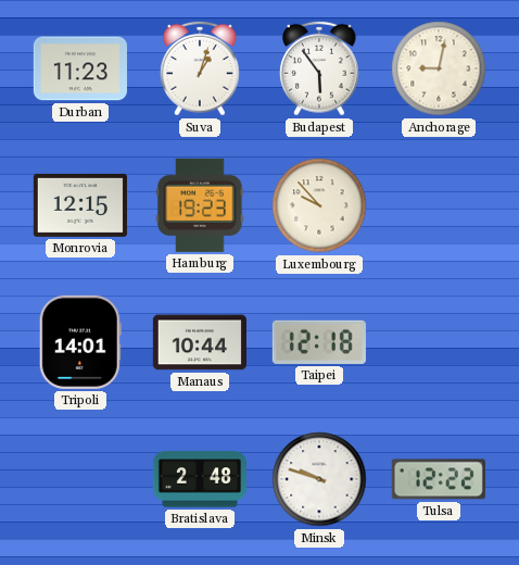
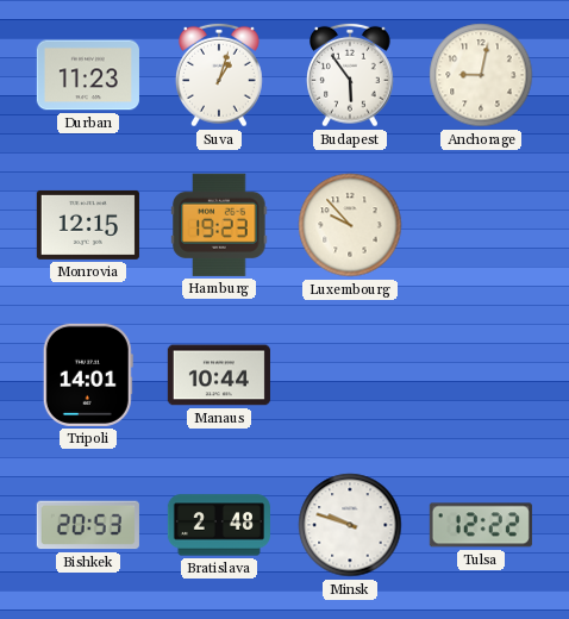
Taipei: 12:18 -> none (319, 342)
Bishkek: none -> 20:53 (88, 525)
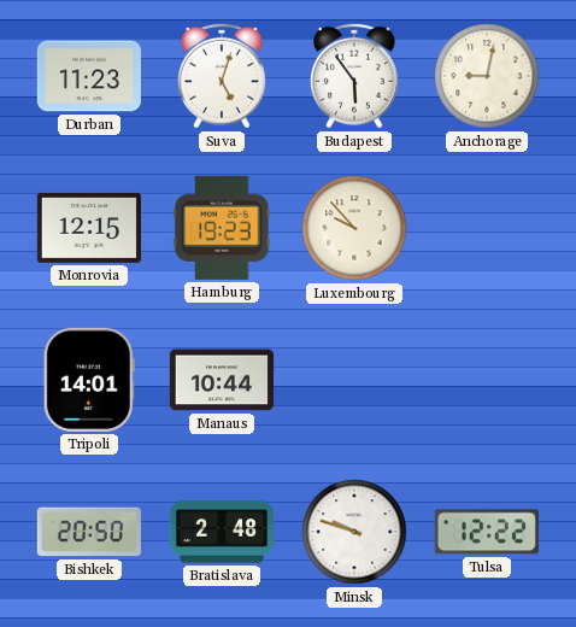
Suva: 1:03 -> 5:03 (223, 76)
Bishkek: 20:53 -> 20:50 (89, 532)
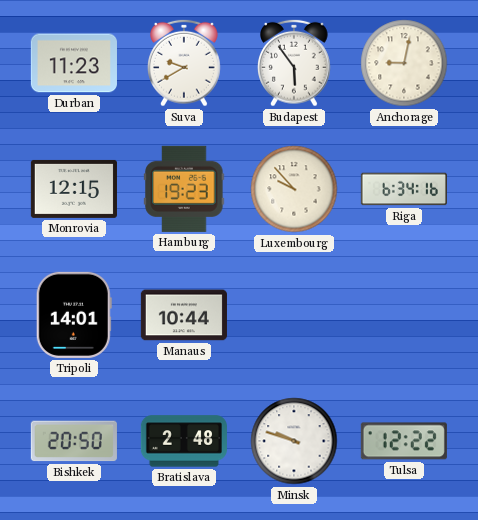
Suva: 5:03 -> 9:40 (185, 63)
Riga: none -> 6:34 (404, 189)
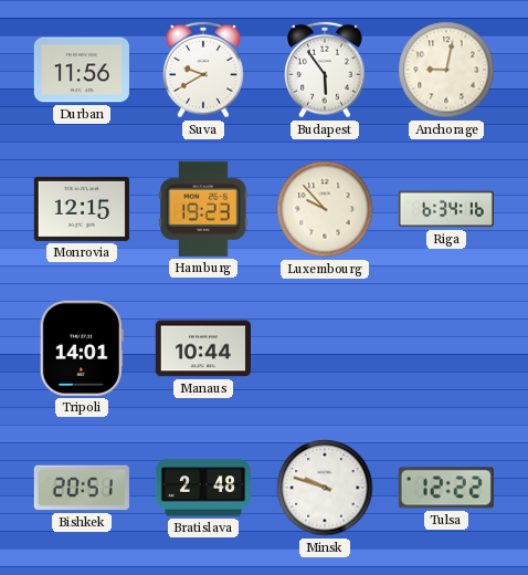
Durban: 11:23 -> 11:56 (82, 70)
Bishkek: 20:50 -> 20:51 (82, 488)
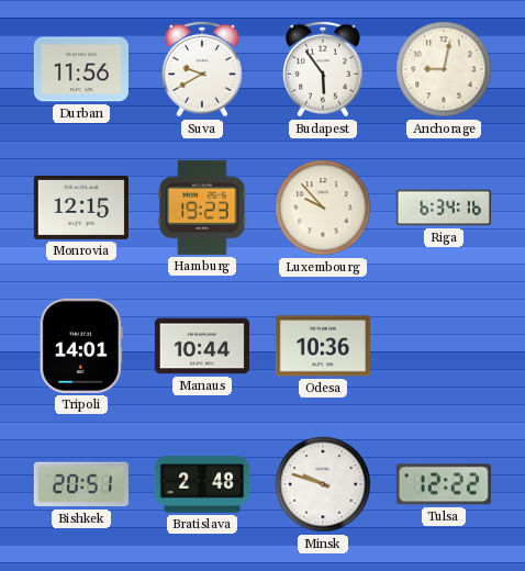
Odesa: none -> 10:36 (323, 346)
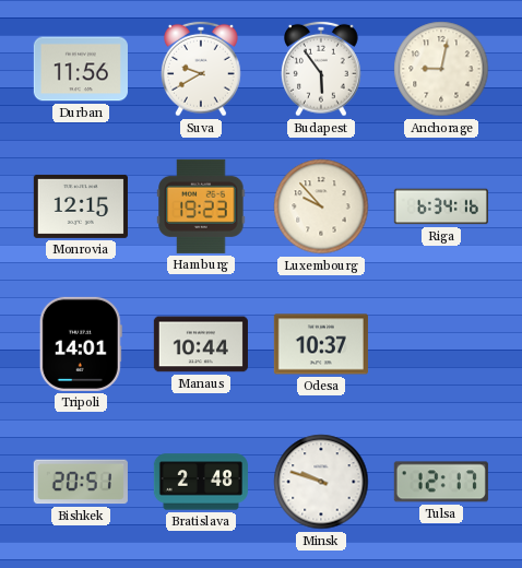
Odesa: 10:36 -> 10:37 (321, 344)
Tulsa: 12:22 -> 12:17 (441, 482)
